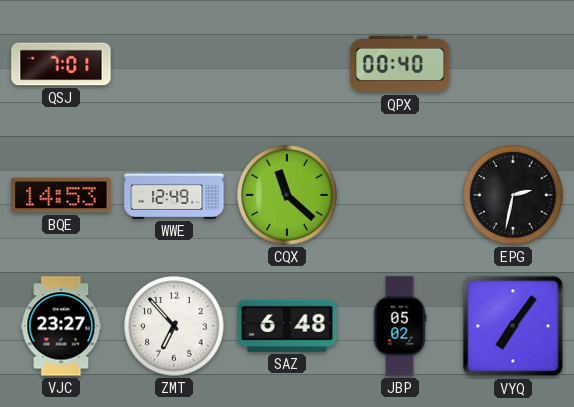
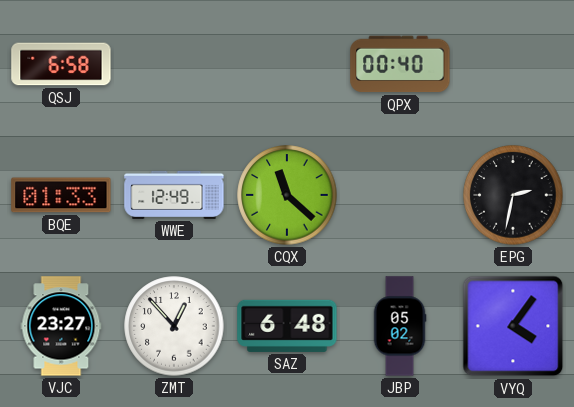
QSJ: 7:01 -> 6:58 (61, 64)
BQE: 14:53 -> 01:33 (61, 195)
ZMT: 6:53 -> 12:53 (174, 326)
VYQ: 7:06 -> 4:06 (513, 326)
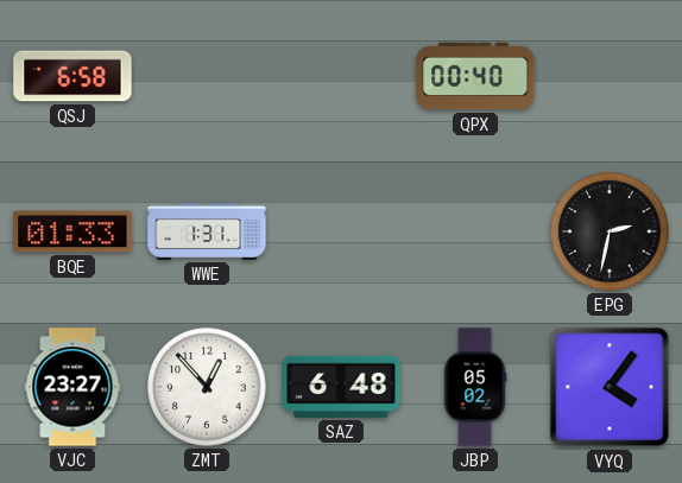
WWE: 12:49 -> 1:31 (207, 231)
CQX: 11:22 -> none (287, 195)
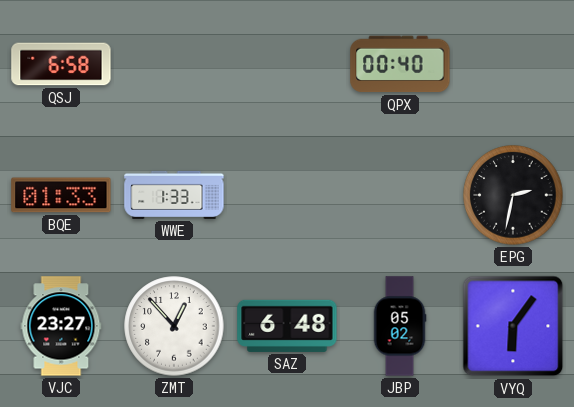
WWE: 1:31 -> 1:33 (174, 195)
VYQ: 4:06 -> 6:06 (513, 326)
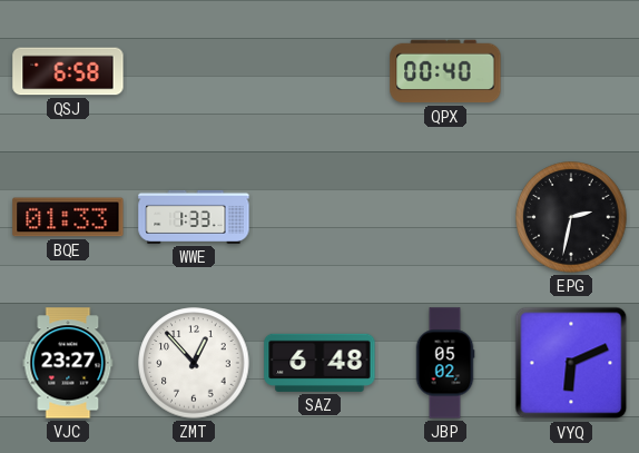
VYQ: 6:06 -> 6:11 (571, 363)
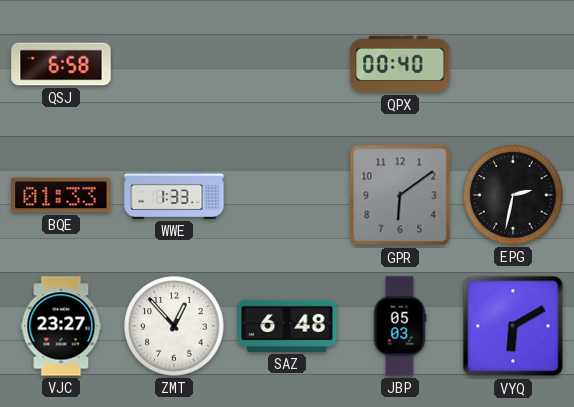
GPR: none -> 6:09 (400, 195)
JBP: 05:02 -> 05:03 (400, 326)
VYQ: 6:11 -> 6:10 (513, 326)
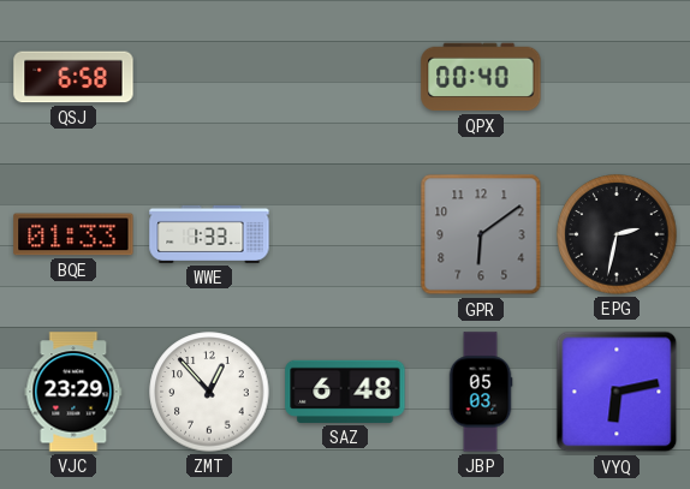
VJC: 23:27 -> 23:29 (73, 392)
VYQ: 6:10 -> 6:13 (617, 392)
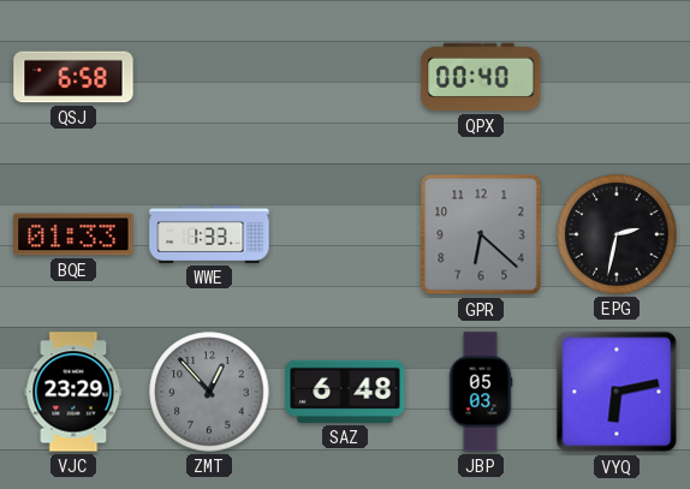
GPR: 6:09 -> 6:22 (481, 234)
ZMT dial: white -> grey (209, 392)
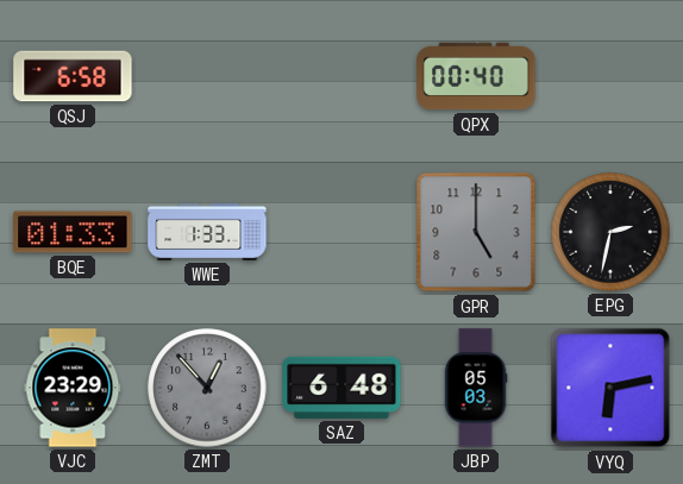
GPR: 6:22 -> 5:00 (476, 232)
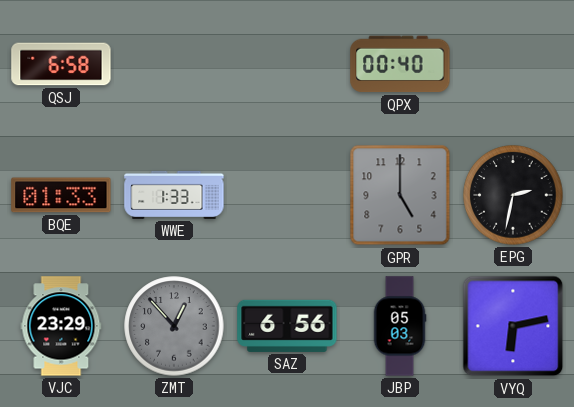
SAZ: 6:48 -> 6:56 (287, 326)
